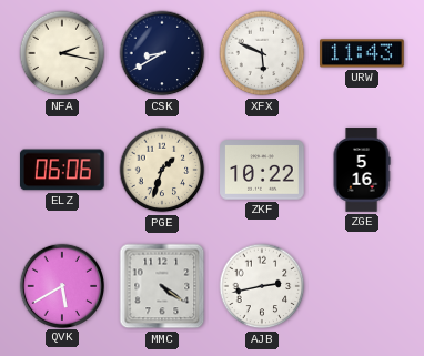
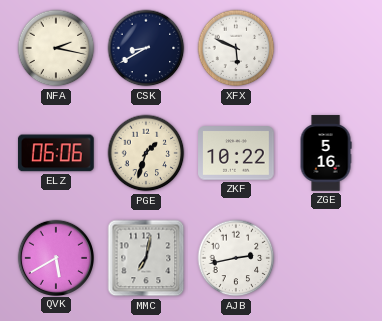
URW: 11:43 -> none (363, 53)
MMC: 4:21 -> 7:02 (146, 258)
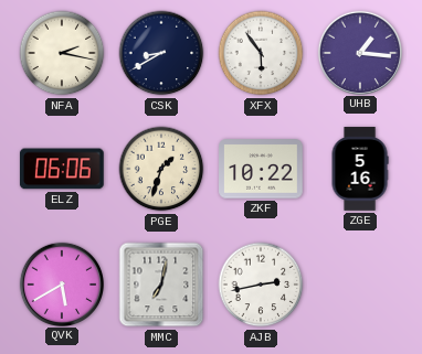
XFX: 5:49 -> 5:54 (261, 53)
UHB: none -> 1:16 (359, 52)
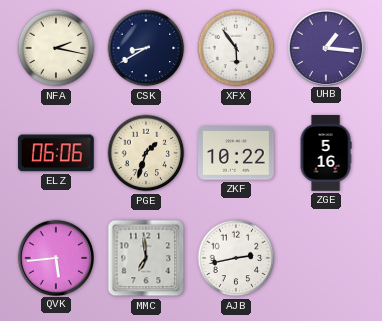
QVK: 5:40 -> 5:44 (55, 257)
MMC: 7:02 -> 6:59 (146, 258)
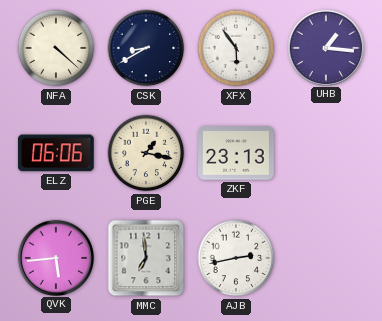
NFA: 2:17 -> 4:22 (56, 48)
PGE: 1:33 -> 1:17 (146, 153)
ZKF: 10:22 -> 23:13 (236, 153)
ZGE: 5:16 -> none (326, 153)
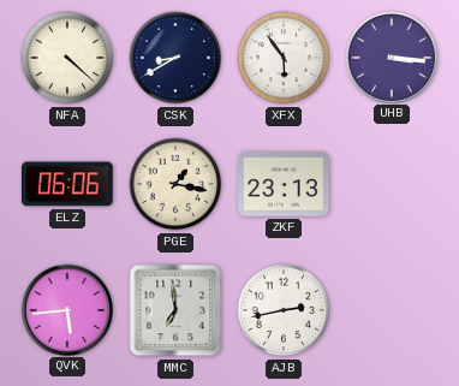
UHB: 1:16 -> 3:16 (391, 57)
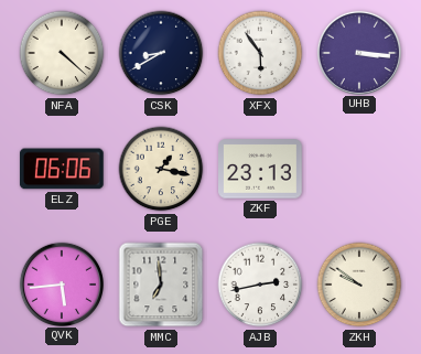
ZKH: none -> 9:51 (359, 285)
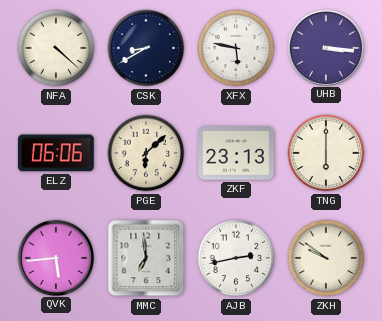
XFX: 5:54 -> 5:47 (236, 48)
PGE: 1:17 -> 6:08 (146, 153)
TNG: none -> 6:00 (326, 153)
